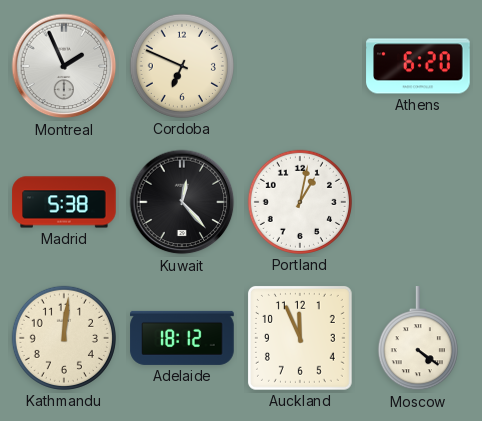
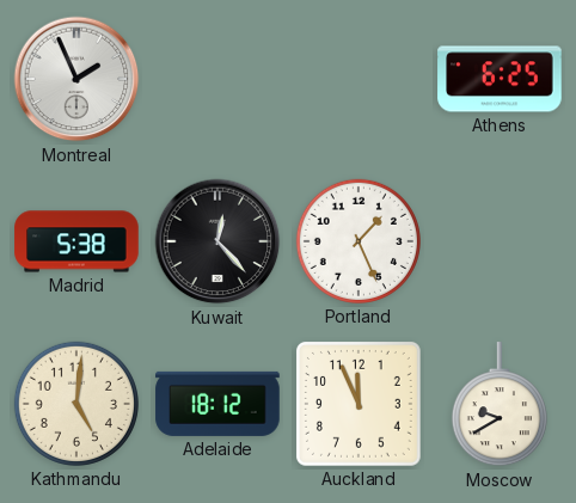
Cordoba: 6:49 -> none (182, 66)
Athens: 6:20 -> 6:25 (500, 79)
Portland: 1:02 -> 1:26 (359, 241)
Kathmandu: 12:01 -> 5:01 (76, 404)
Moscow: 4:21 -> 9:40 (500, 405)
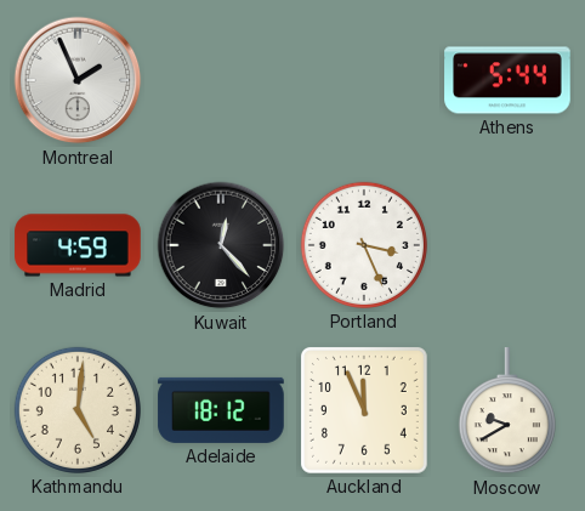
Athens: 6:25 -> 5:44 (507, 80)
Madrid: 5:38 -> 4:59 (78, 245)
Portland: 1:26 -> 3:26 (364, 245)
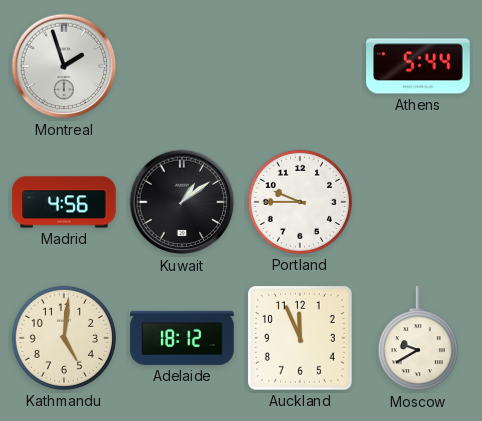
Montreal: 1:56 -> 1:57 (64, 66)
Madrid: 4:59 -> 4:56 (64, 202)
Kuwait: 12:23 -> 1:09 (182, 202)
Portland: 3:26 -> 9:45 (300, 202)
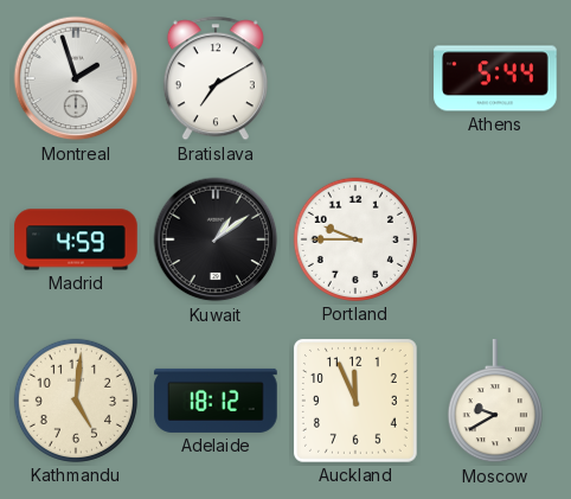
Bratislava: none -> 7:10 (216, 78)
Madrid: 4:56 -> 4:59 (76, 239)
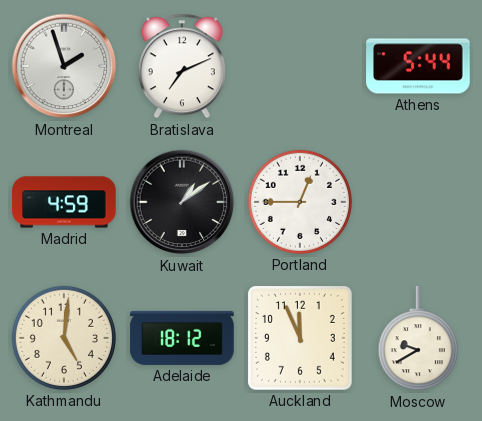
Bratislava: 7:10 -> 7:11 (182, 66)
Portland: 9:45 -> 12:45 (300, 202)
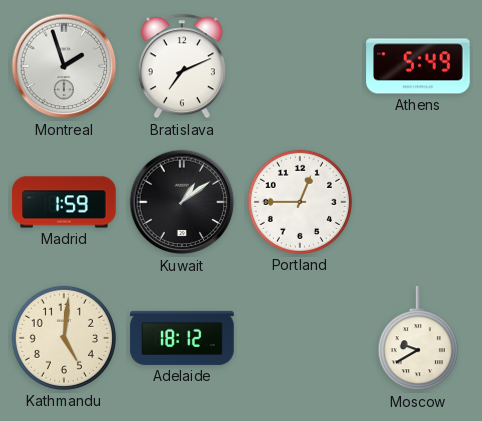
Athens: 5:44 -> 5:49 (418, 66)
Madrid: 4:59 -> 1:59 (64, 202)
Auckland: 11:56 -> none (300, 338)
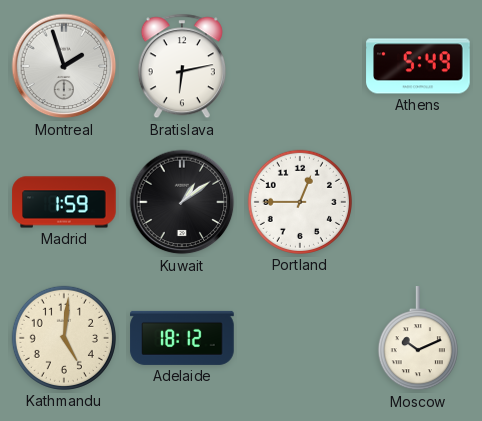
Bratislava: 7:11 -> 6:13 (182, 66)
Moscow: 9:40 -> 10:11 (418, 339)
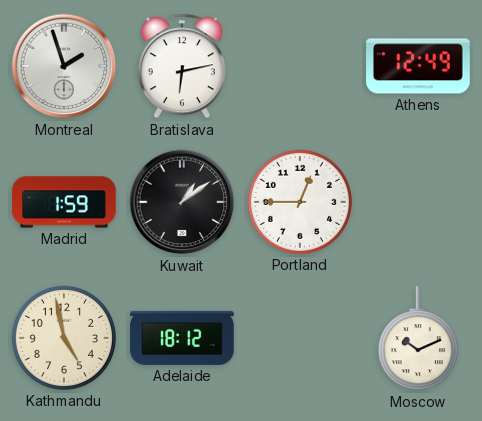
Athens: 5:49 -> 12:49 (418, 66)
Kathmandu: 5:01 -> 4:58 (64, 338)
